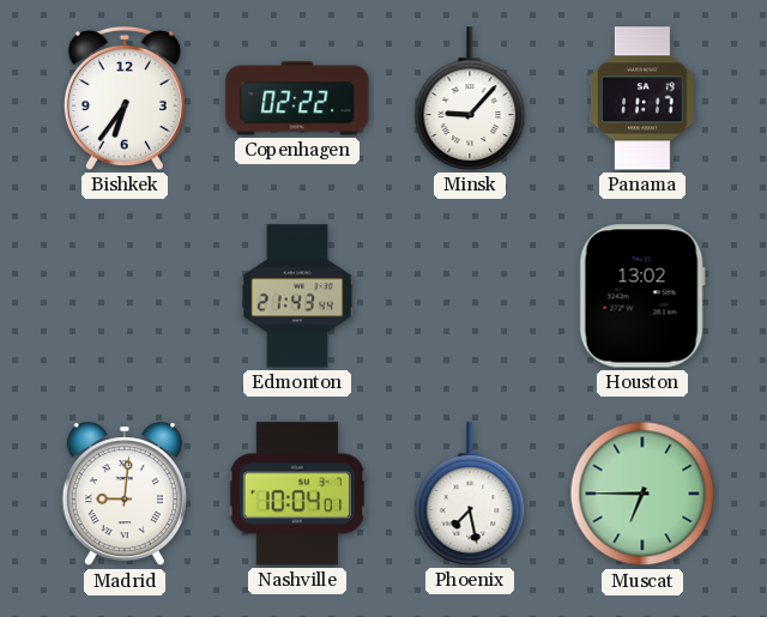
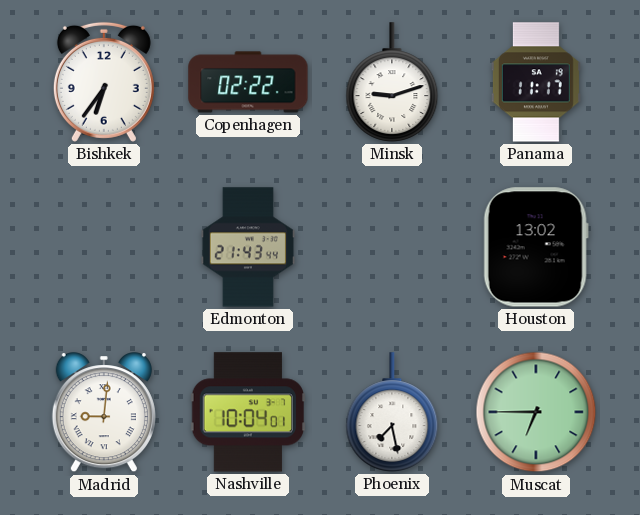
Minsk: 9:07 -> 9:12 (392, 82)
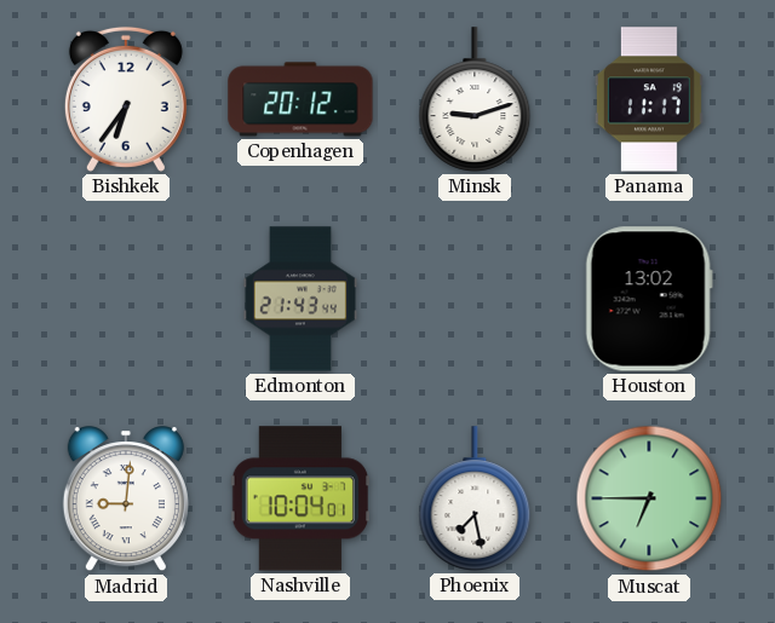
Copenhagen: 02:22 -> 20:12 (300, 99)
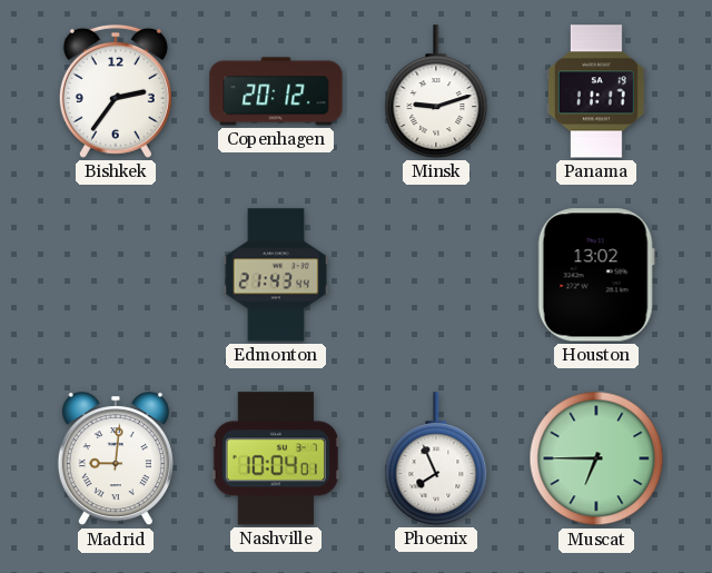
Bishkek: 6:36 -> 2:36 (116, 91)
Phoenix: 7:28 -> 7:56 (436, 458)
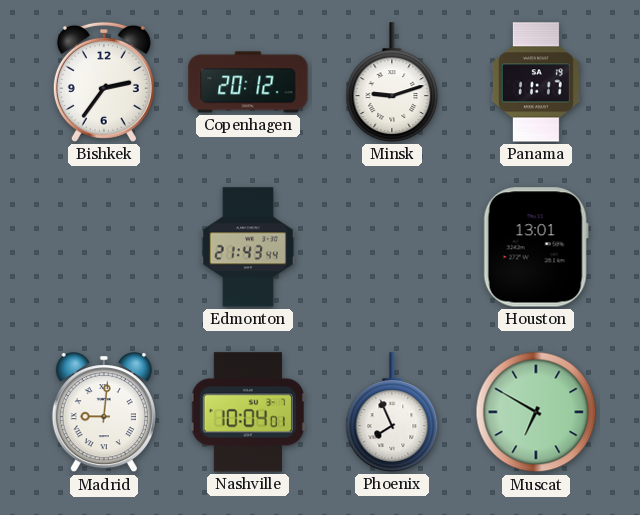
Houston: 13:02 -> 13:01 (536, 247)
Muscat: 6:45 -> 6:50 (536, 412)
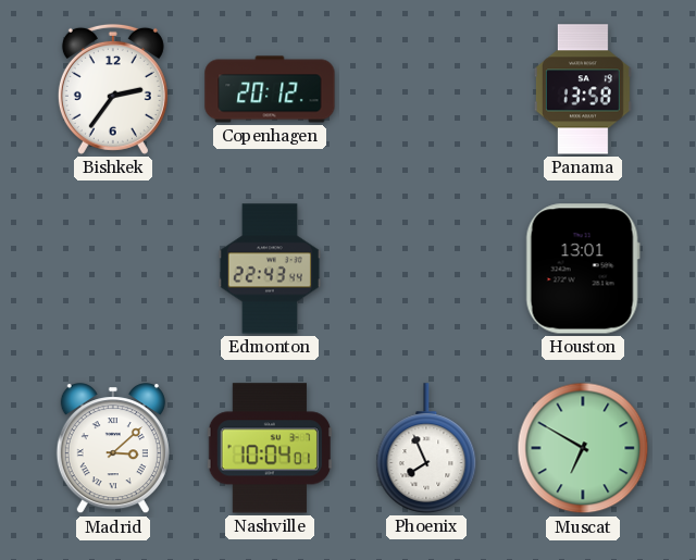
Minsk: 9:12 -> none (392, 82)
Panama: 11:17 -> 13:58 (583, 89)
Edmonton: 21:43 -> 22:43 (270, 269)
Madrid: 9:01 -> 3:08 (113, 449)
